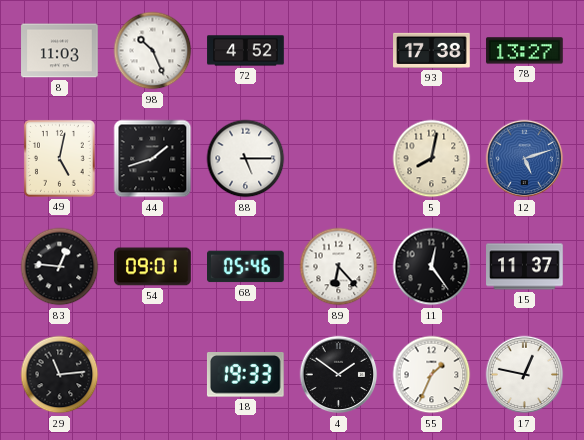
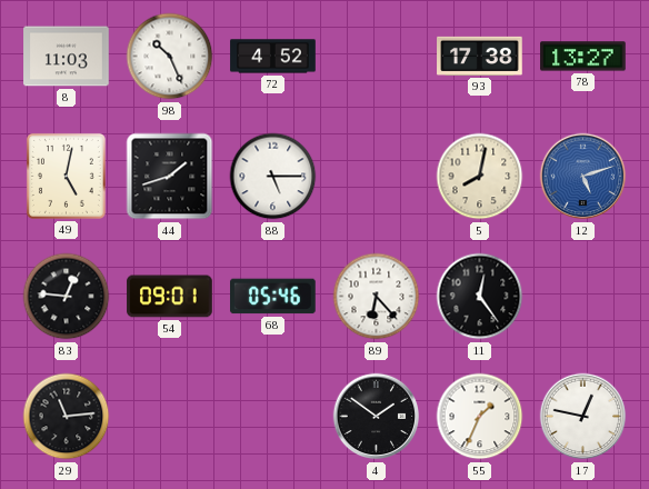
15: 11:37 -> none (525, 267)
18: 19:33 -> none (245, 375)
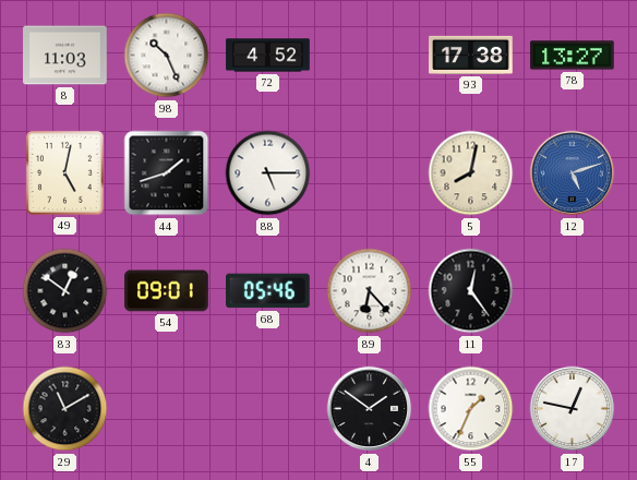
83: 12:46 -> 12:51 (65, 291)
29: 11:14 -> 11:10 (65, 409)
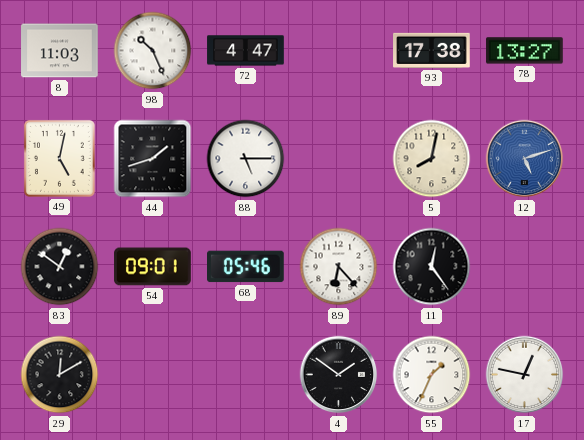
72: 4:52 -> 4:47 (246, 51)
29: 11:10 -> 12:10 (60, 375)
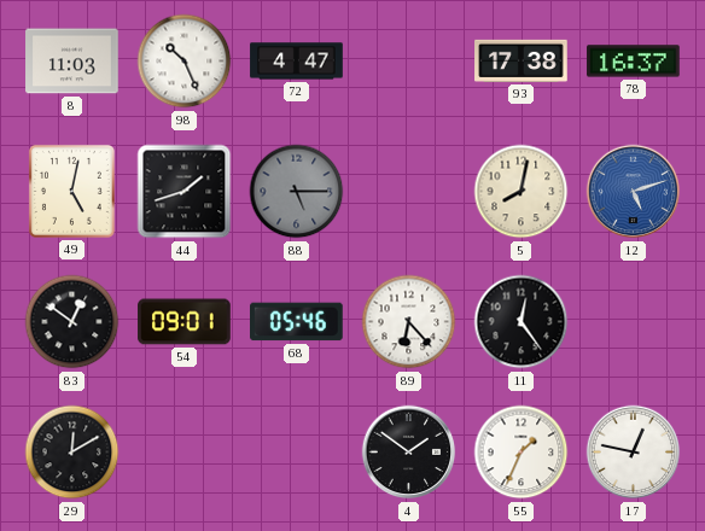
78: 13:27 -> 16:37 (634, 62)
88 dial: white -> grey (297, 192)
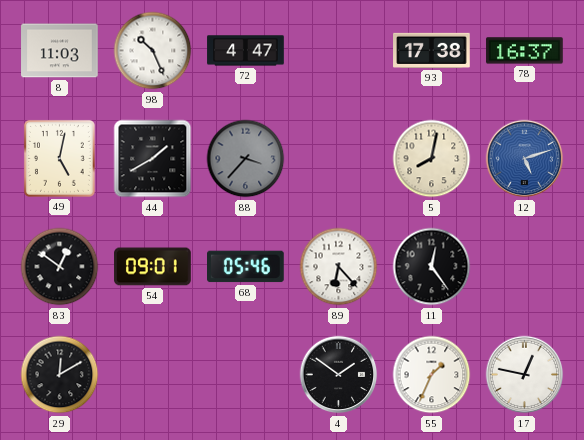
44: 1:42 -> 1:40 (153, 159)
88: 5:15 -> 3:37 (246, 159)
